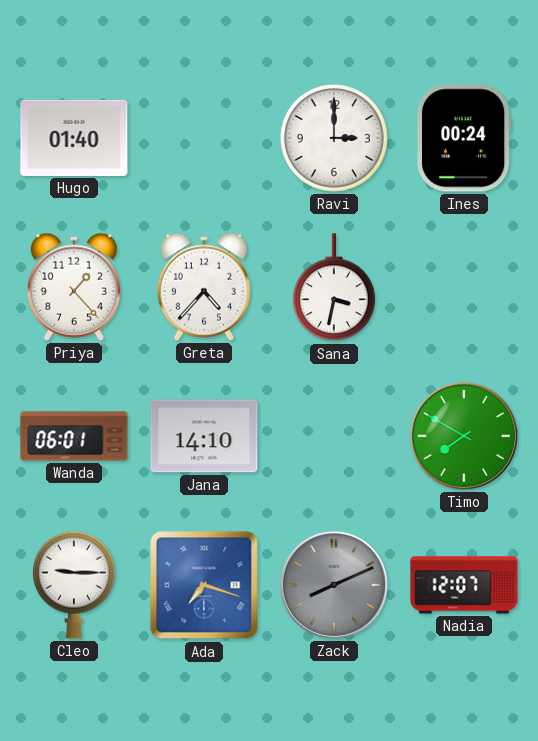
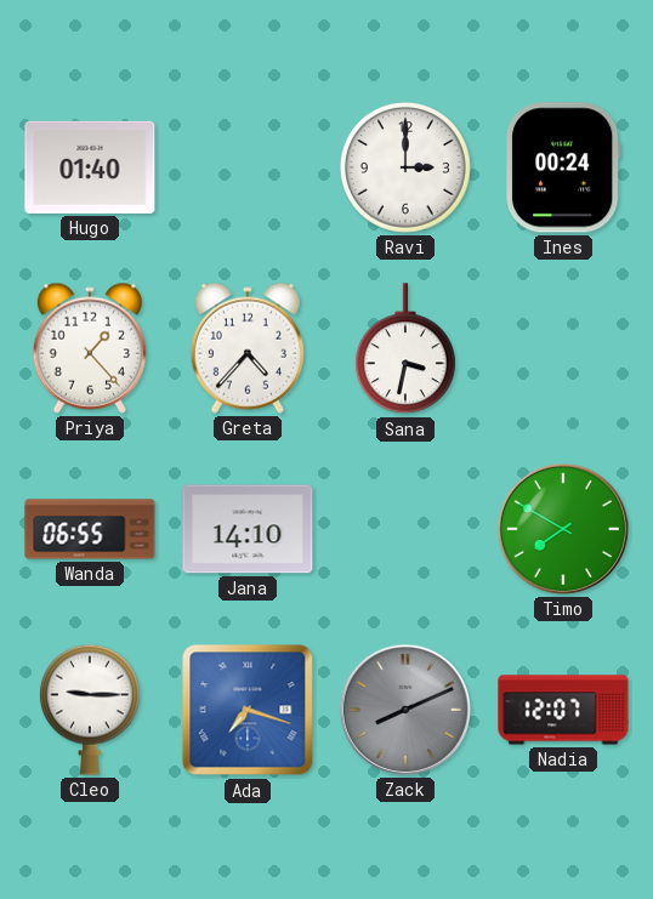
Wanda: 06:01 -> 06:55 (90, 529)
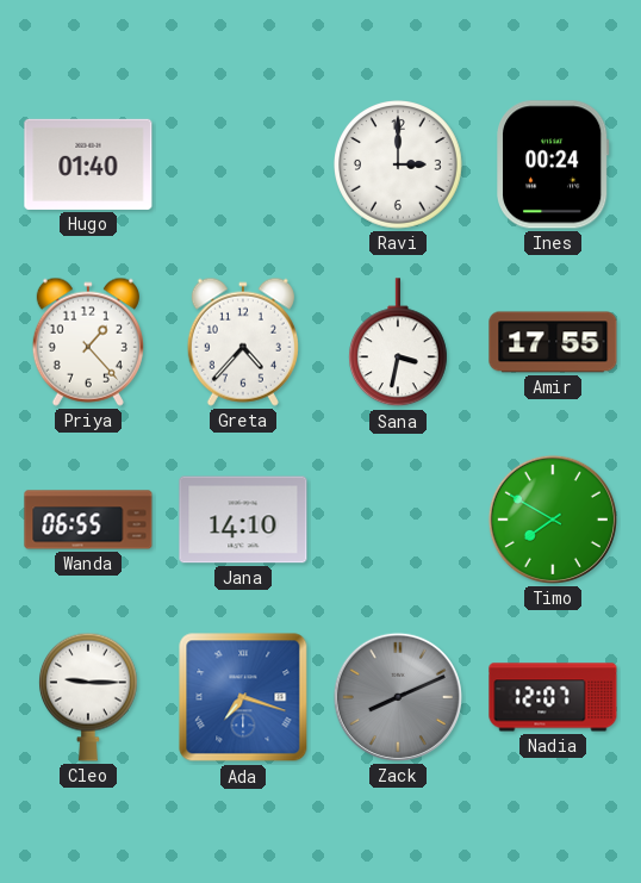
Amir: none -> 17:55 (553, 342)
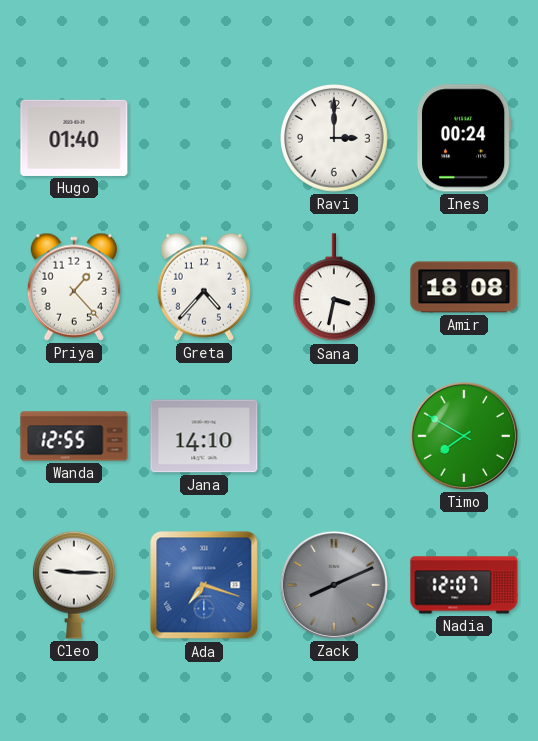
Amir: 17:55 -> 18:08 (464, 287)
Wanda: 06:55 -> 12:55 (74, 436)
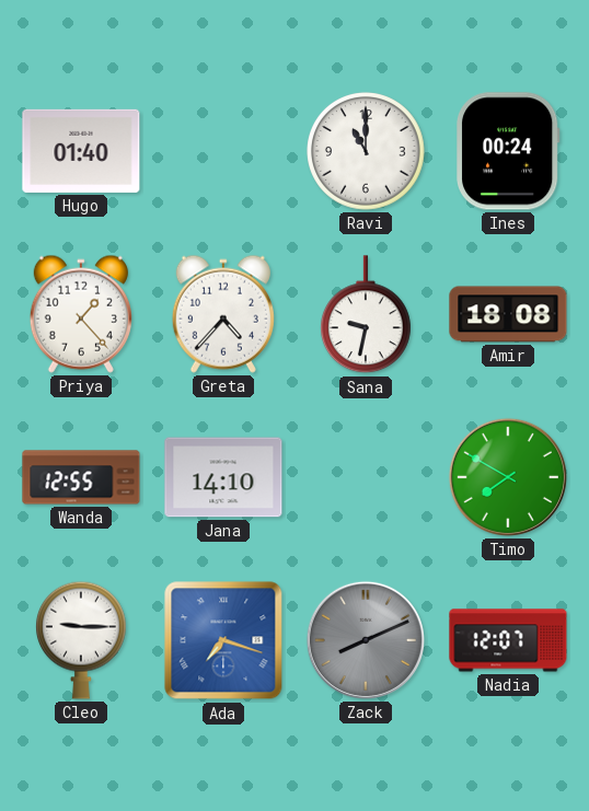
Ravi: 3:00 -> 11:00 (367, 152)
Sana: 3:32 -> 9:32 (366, 315)
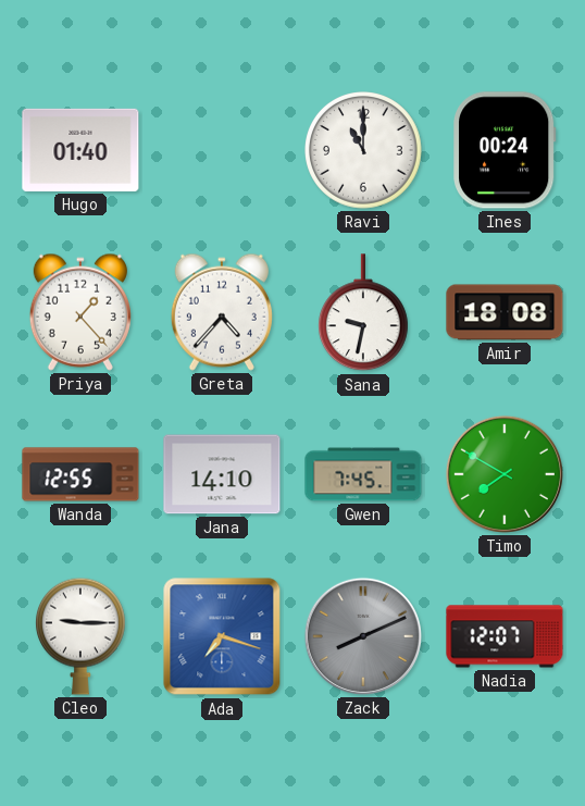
Gwen: none -> 7:45 (363, 474)
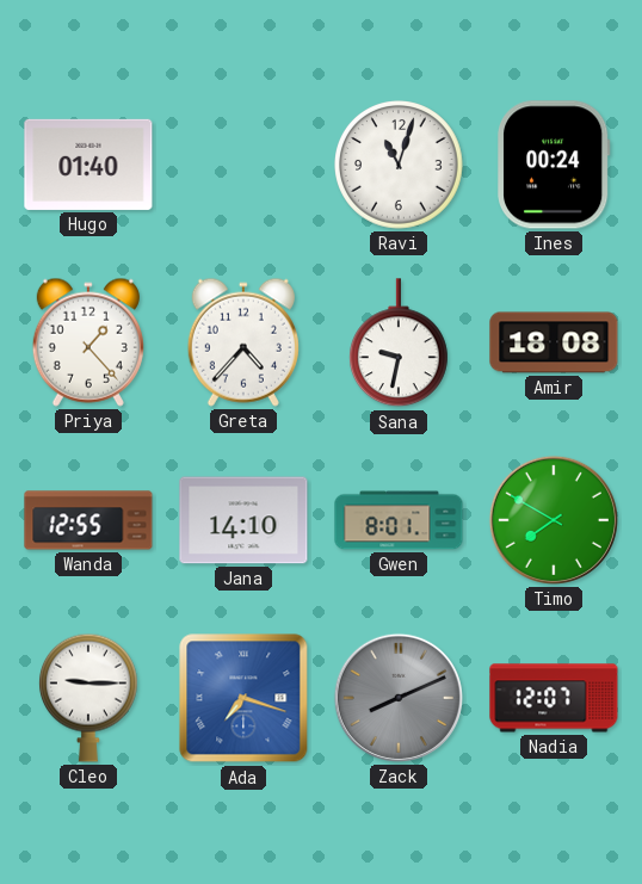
Ravi: 11:00 -> 11:03 (400, 166)
Gwen: 7:45 -> 8:01 (399, 520)
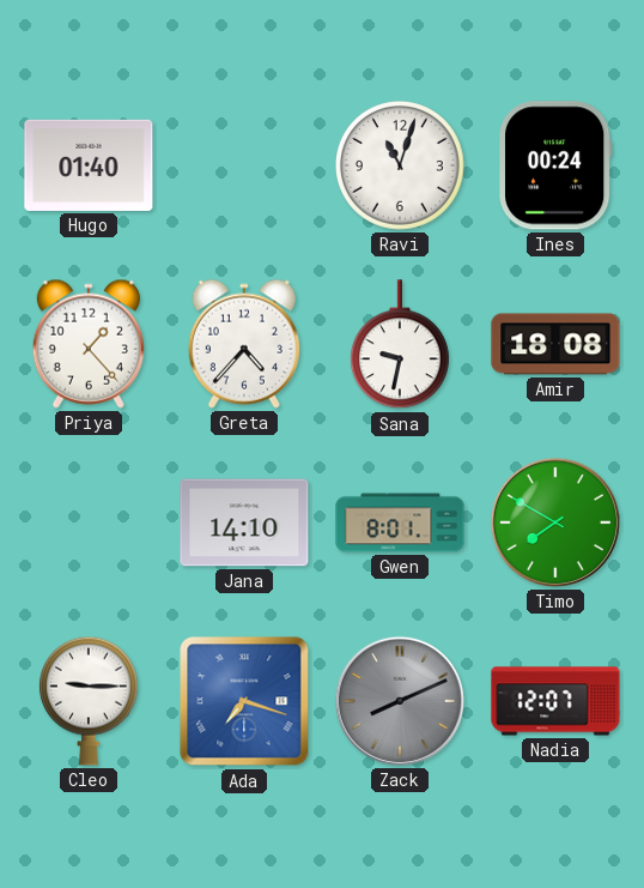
Wanda: 12:55 -> none (88, 520)
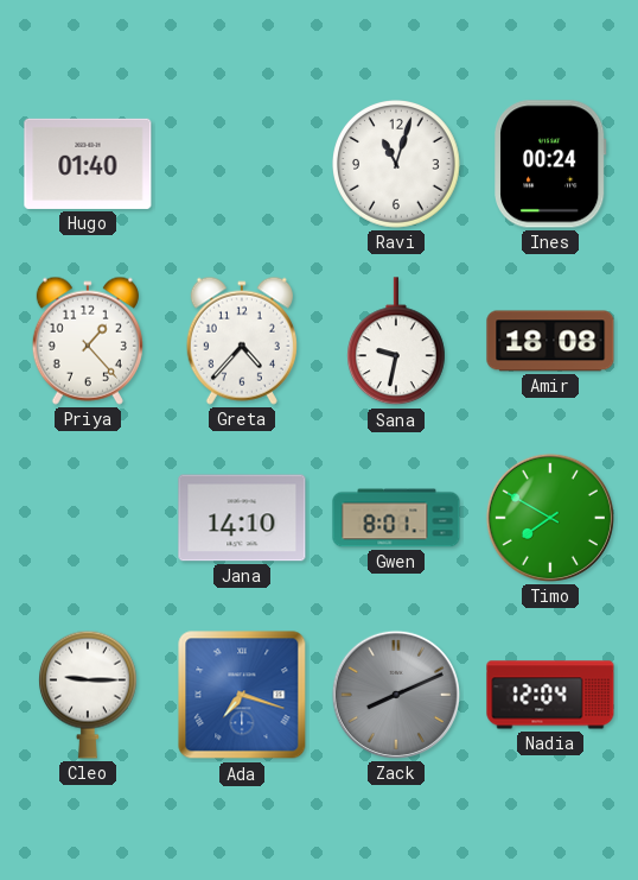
Nadia: 12:07 -> 12:04 (550, 695)
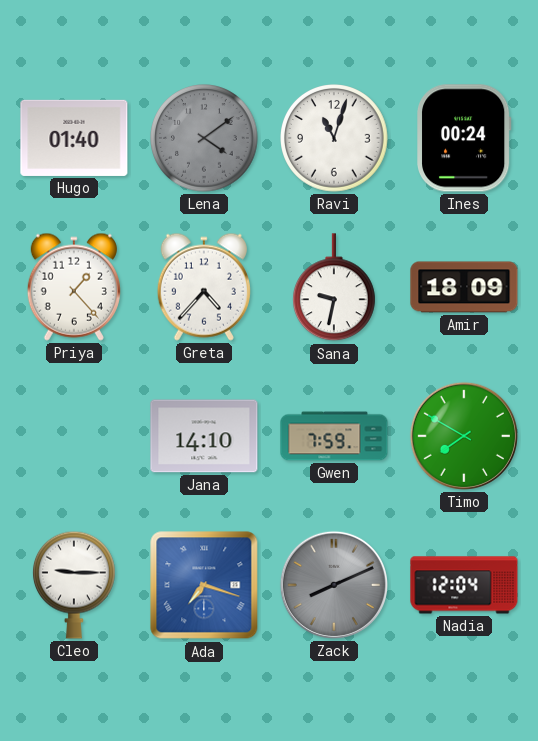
Lena: none -> 4:09 (205, 139)
Amir: 18:08 -> 18:09 (464, 287)
Gwen: 8:01 -> 7:59 (334, 436)
